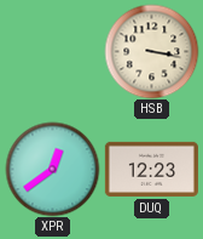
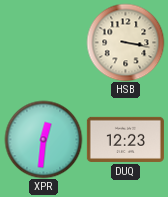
XPR: 12:39 -> 12:31 (43, 139)
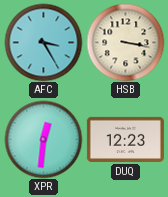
AFC: none -> 3:25 (43, 42)
